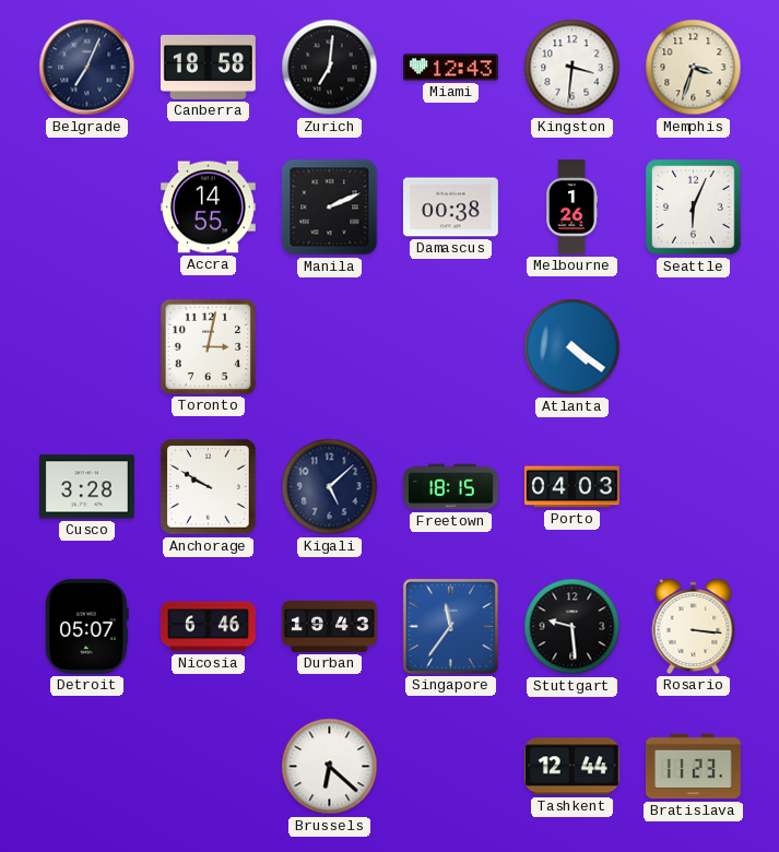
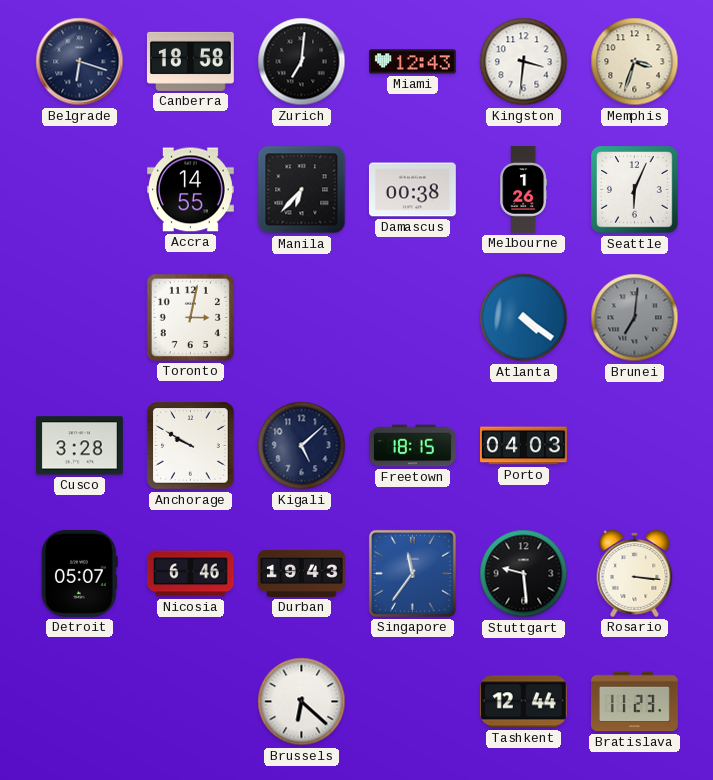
Belgrade: 7:04 -> 6:18 (80, 62)
Manila: 2:11 -> 6:37 (302, 190)
Brunei: none -> 7:01 (635, 318)
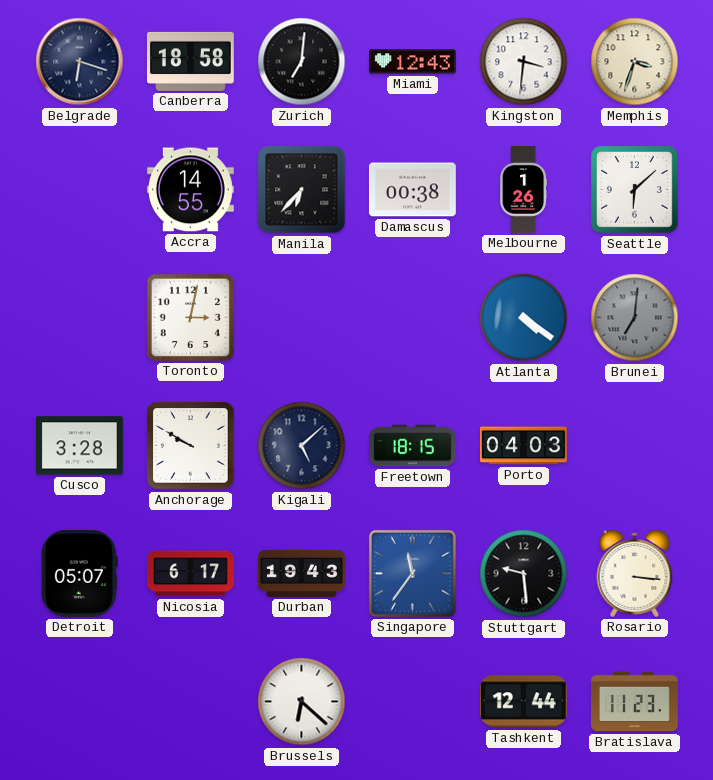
Seattle: 6:04 -> 6:08 (635, 190)
Nicosia: 6:46 -> 6:17 (190, 574)
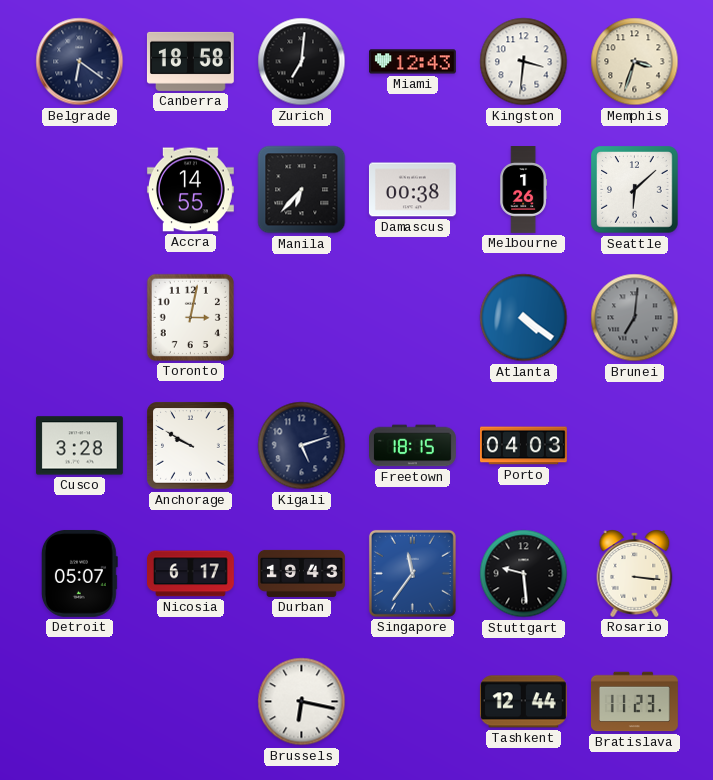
Belgrade: 6:18 -> 6:21 (80, 62)
Kigali: 5:08 -> 5:12 (302, 446)
Brussels: 6:22 -> 6:17 (302, 702)
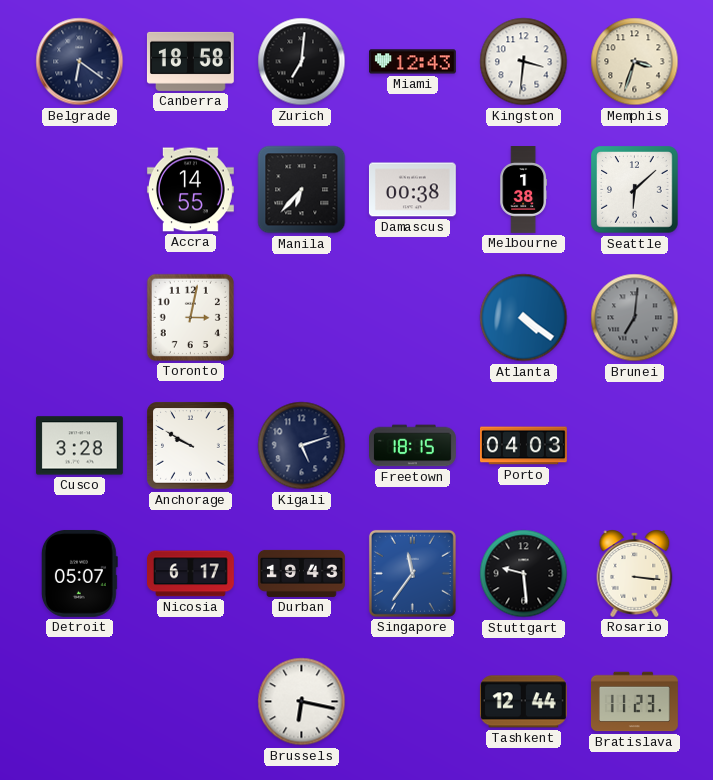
Melbourne: 1:26 -> 1:38 (524, 190)
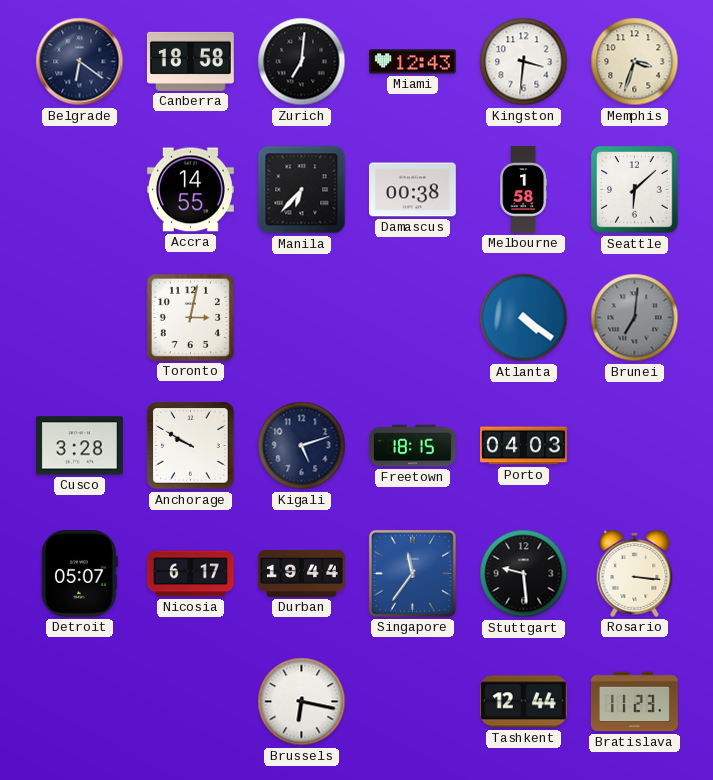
Melbourne: 1:38 -> 1:58 (524, 190)
Durban: 19:43 -> 19:44 (302, 573)
